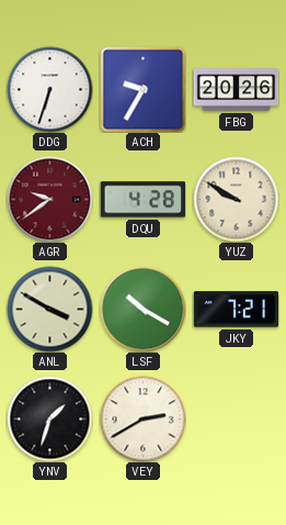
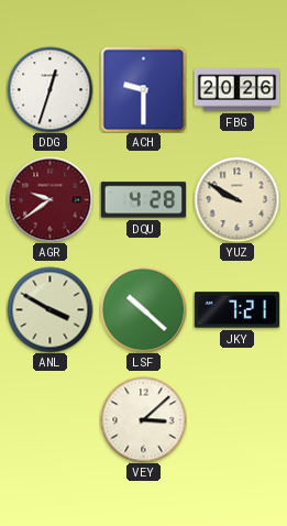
DDG: 6:33 -> 12:33 (49, 89)
ACH: 9:35 -> 9:30 (143, 89)
LSF: 10:20 -> 10:22 (143, 309)
YNV: 1:33 -> none (49, 418)
VEY: 2:40 -> 3:08 (143, 419)
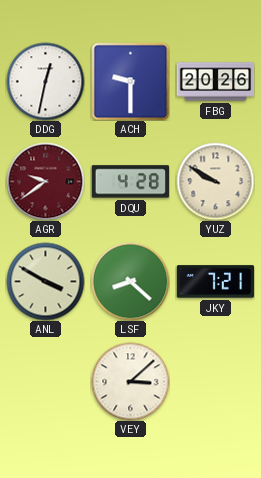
DDG: 12:33 -> 12:32 (45, 81)
LSF: 10:22 -> 8:22 (130, 281)
